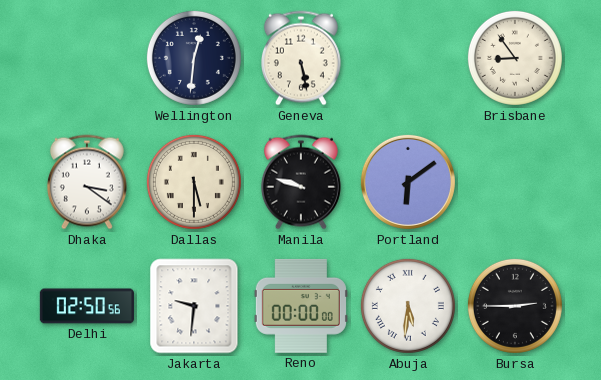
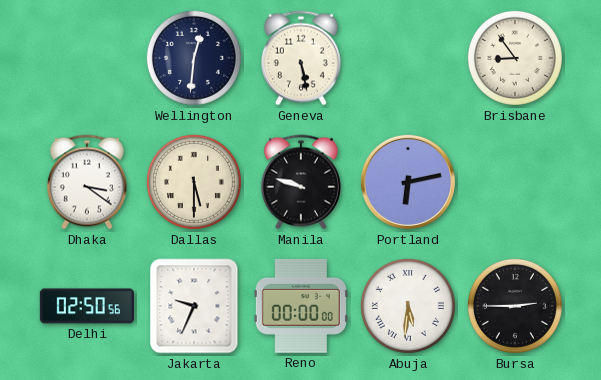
Portland: 6:09 -> 6:13 (408, 182)
Jakarta: 9:31 -> 9:34 (194, 306)
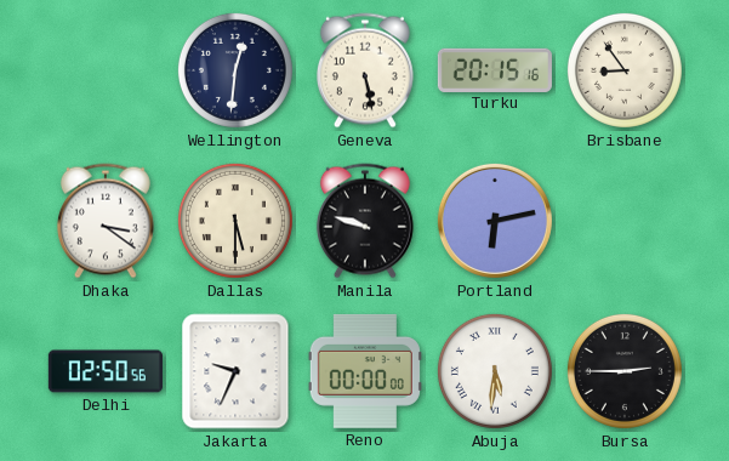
Turku: none -> 20:15 (495, 69)
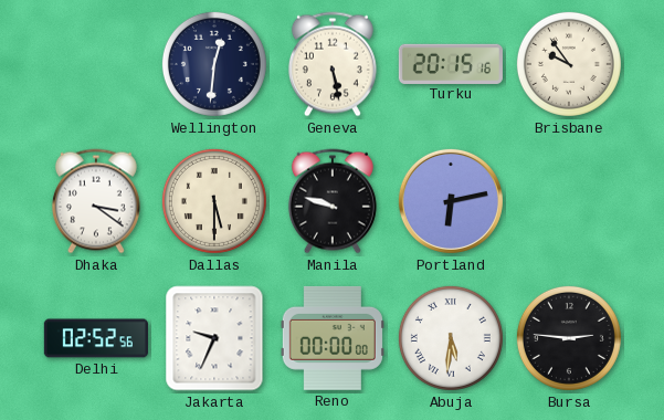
Brisbane: 8:54 -> 9:54 (569, 64)
Delhi: 02:50 -> 02:52 (96, 338)
Bursa: 2:45 -> 2:46 (569, 338)
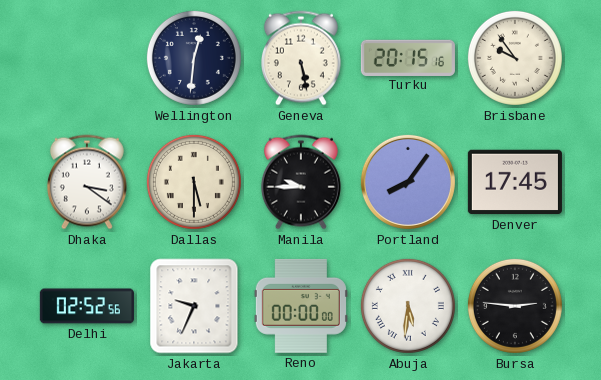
Manila: 9:48 -> 9:45 (301, 182)
Portland: 6:13 -> 8:06 (408, 182)
Denver: none -> 17:45 (515, 182)
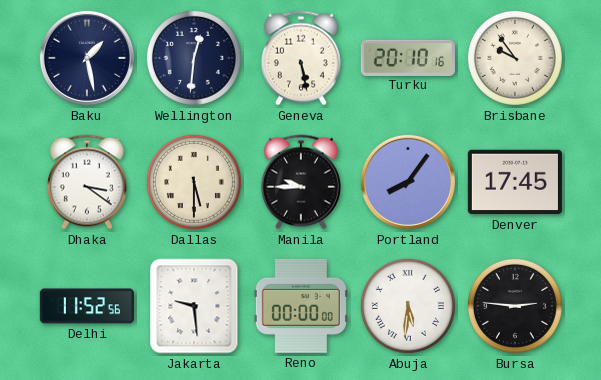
Baku: none -> 1:28 (87, 58)
Turku: 20:15 -> 20:10 (408, 57)
Delhi: 02:52 -> 11:52 (87, 306)
Jakarta: 9:34 -> 9:29 (194, 306)
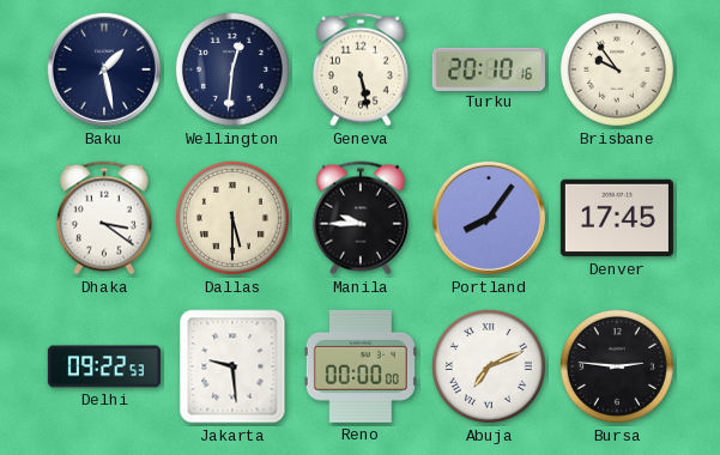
Delhi: 11:52 -> 09:22 (104, 366)
Abuja: 5:31 -> 7:11 (489, 366)
